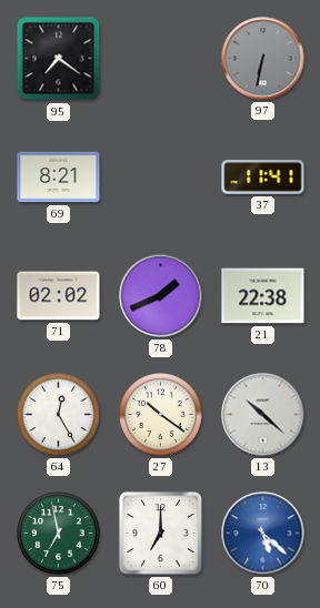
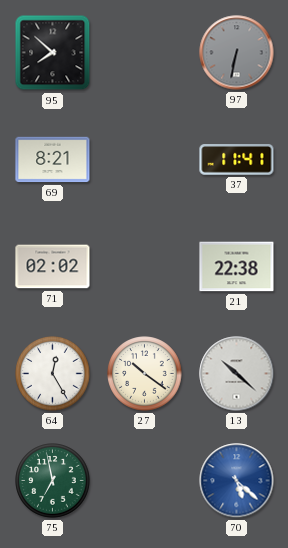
95: 7:21 -> 7:52 (53, 53)
78: 1:41 -> none (161, 296)
60: 7:00 -> none (160, 533)
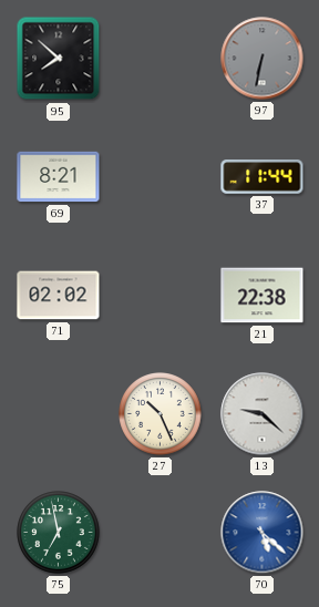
37: 11:41 -> 11:44 (263, 177)
64: 12:25 -> none (53, 374)
27: 10:21 -> 10:26 (161, 414)
13: 10:22 -> 9:22 (263, 414)
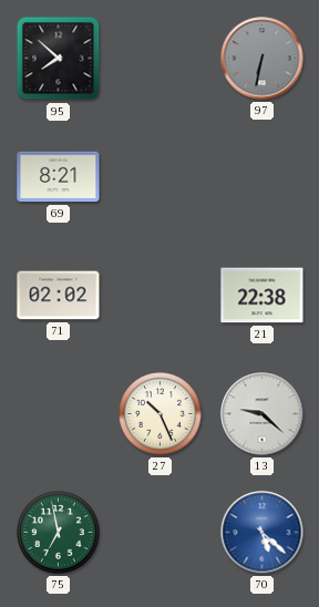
37: 11:44 -> none (263, 177)
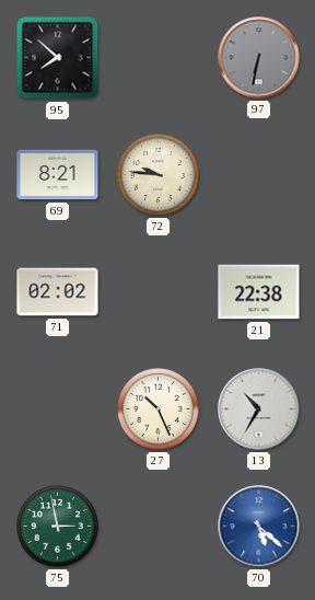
72: none -> 9:46 (159, 175)
13: 9:22 -> 10:35 (259, 409)
75: 6:58 -> 2:58 (58, 527)
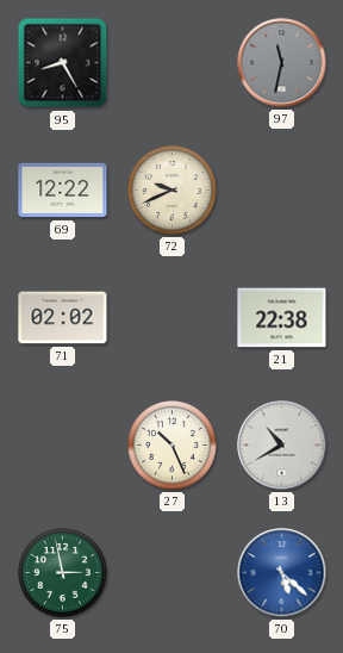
95: 7:52 -> 8:25 (63, 63)
97: 6:32 -> 11:32 (282, 63)
69: 8:21 -> 12:22 (63, 191)
72: 9:46 -> 9:41 (173, 191)
13: 10:35 -> 10:40 (282, 446)
